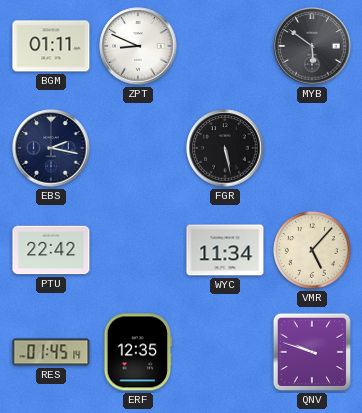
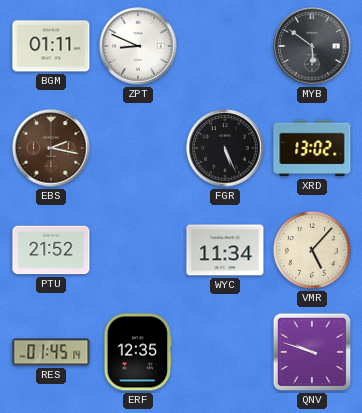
EBS dial: navy -> brown (51, 148)
FGR: 5:28 -> 5:26 (225, 148)
XRD: none -> 13:02 (312, 148)
PTU: 22:42 -> 21:52 (51, 250)
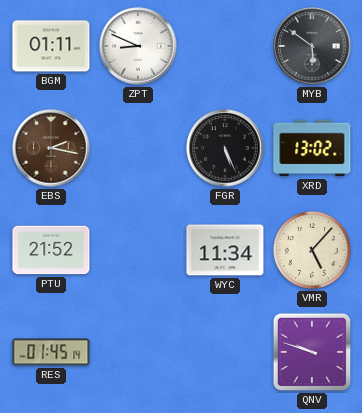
ERF: 12:35 -> none (137, 352)
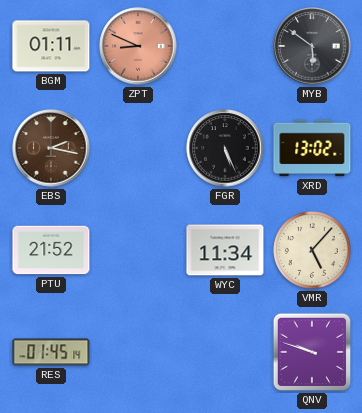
ZPT dial: white -> salmon (138, 46)
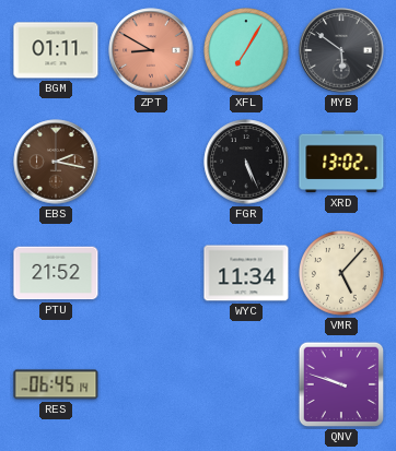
ZPT: 8:49 -> 8:50 (151, 50)
XFL: none -> 7:05 (247, 51)
RES: 01:45 -> 06:45 (56, 384)
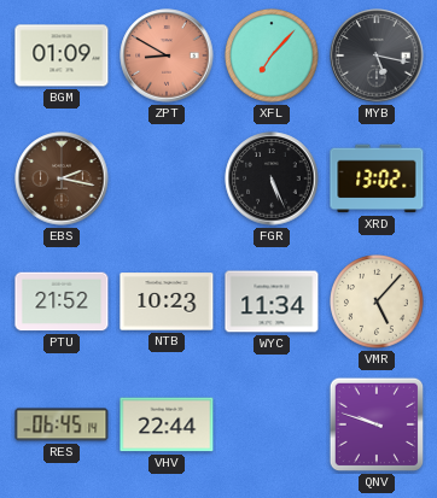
BGM: 01:11 -> 01:09 (62, 55)
XFL: 7:05 -> 7:07 (273, 57)
MYB: 5:51 -> 5:17 (377, 55)
NTB: none -> 10:23 (167, 301)
VHV: none -> 22:44 (167, 424)
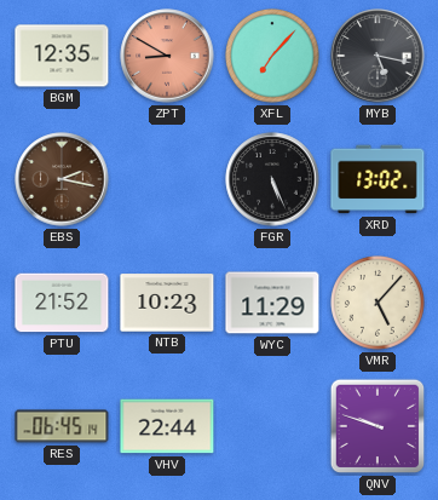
BGM: 01:09 -> 12:35 (62, 56)
WYC: 11:34 -> 11:29 (272, 303)
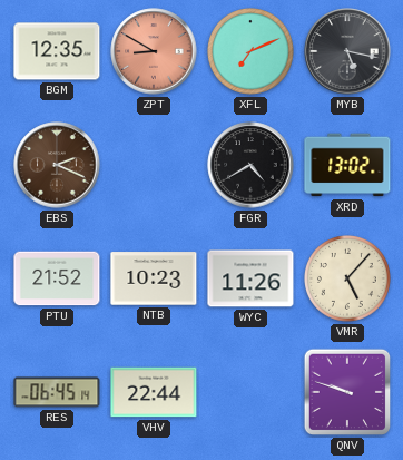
XFL: 7:07 -> 7:11 (252, 52)
EBS: 2:17 -> 2:19 (57, 165)
FGR: 5:26 -> 4:40 (250, 165)
WYC: 11:29 -> 11:26 (250, 278)
